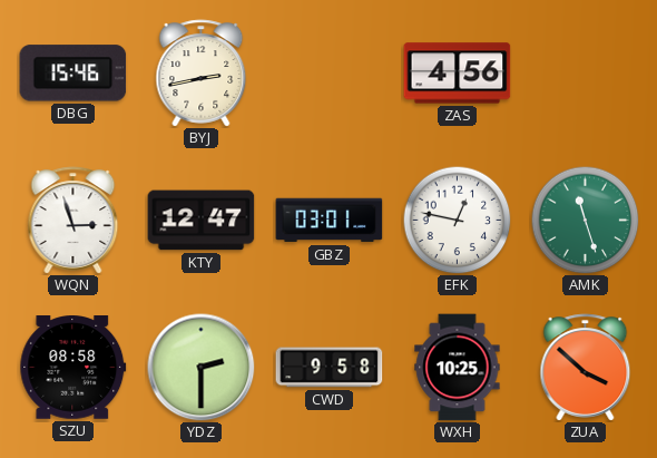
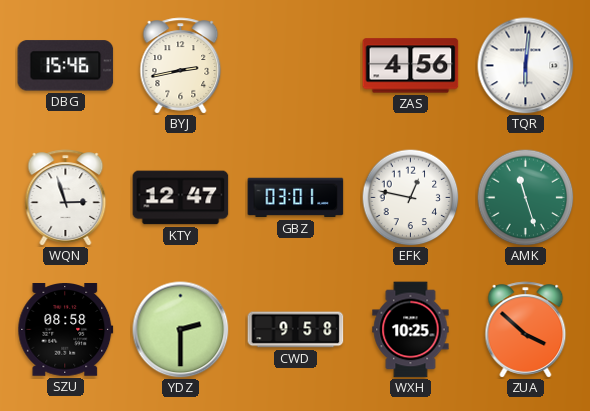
TQR: none -> 6:01 (526, 66)
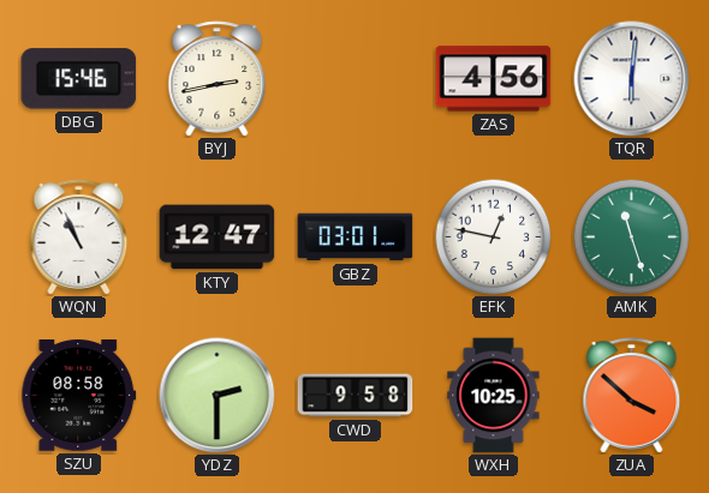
WQN: 2:57 -> 10:56 (79, 238)
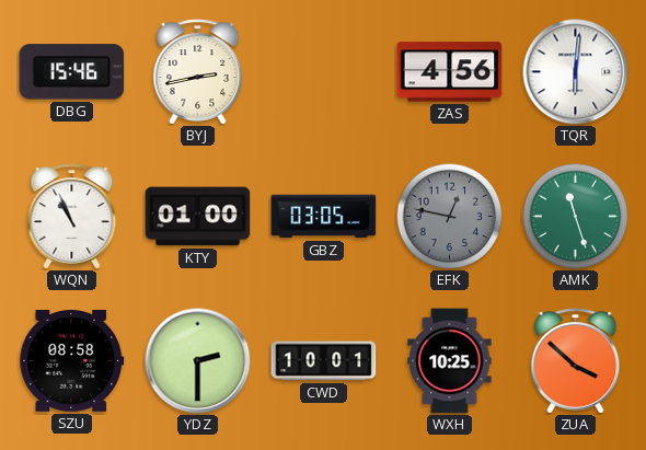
KTY: 12:47 -> 01:00 (198, 217)
GBZ: 03:01 -> 03:05 (324, 217)
EFK dial: white -> grey (449, 216)
CWD: 9:58 -> 10:01 (324, 361)
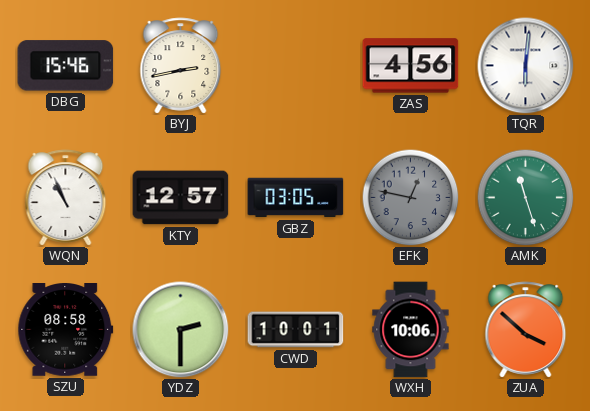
KTY: 01:00 -> 12:57 (181, 198)
WXH: 10:25 -> 10:06 (411, 330)
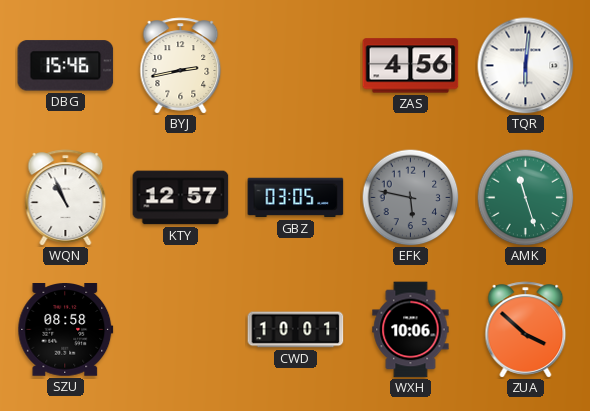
EFK: 12:47 -> 5:47 (410, 197)
YDZ: 2:30 -> none (181, 330)
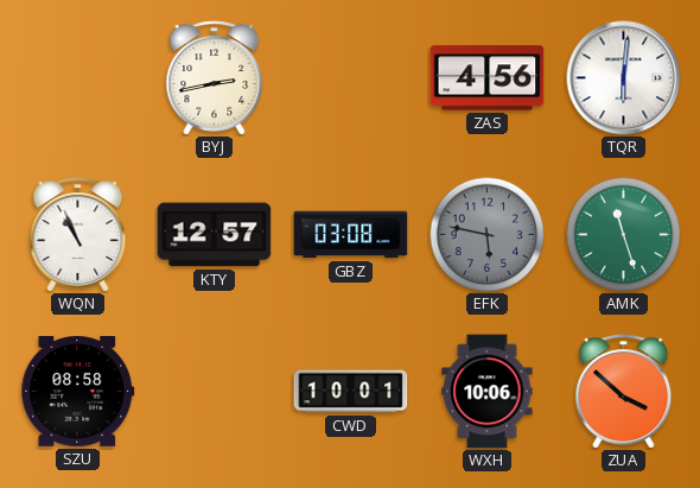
DBG: 15:46 -> none (66, 66)
GBZ: 03:05 -> 03:08 (351, 235)
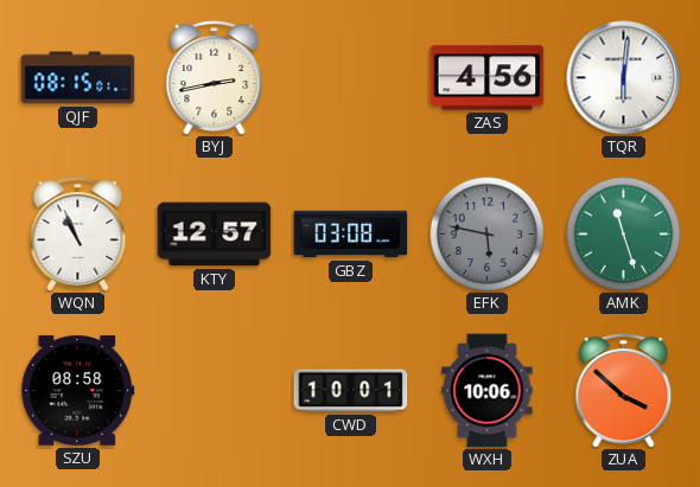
QJF: none -> 08:15 (78, 78)
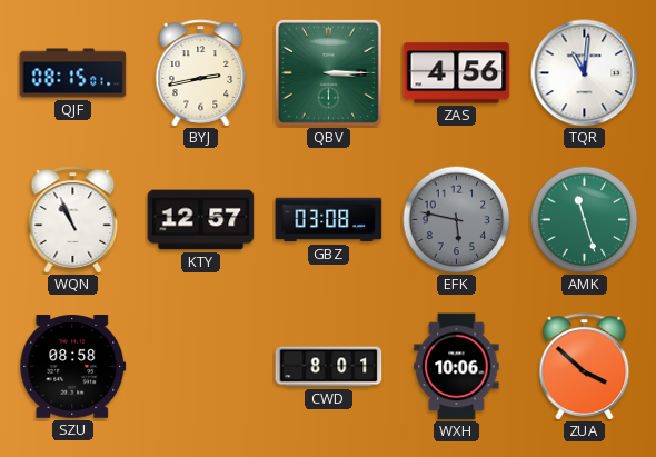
QBV: none -> 3:15 (328, 72)
TQR: 6:01 -> 11:01 (585, 73)
CWD: 10:01 -> 8:01 (329, 367)
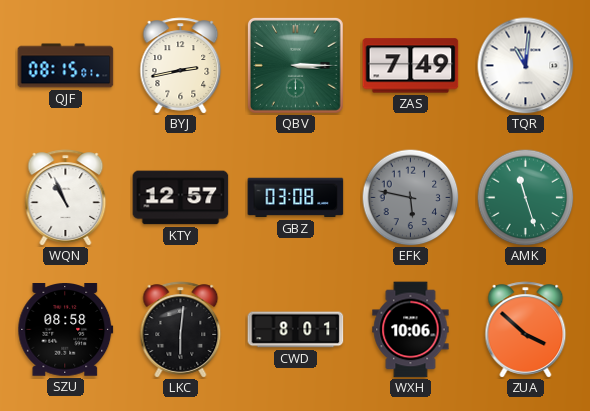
ZAS: 4:56 -> 7:49 (411, 66)
LKC: none -> 6:01 (181, 330)
